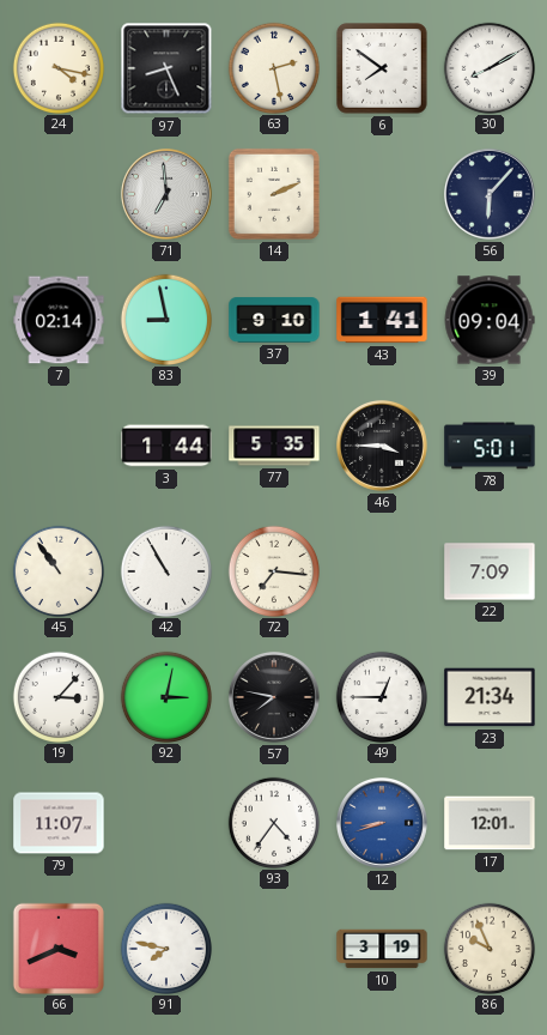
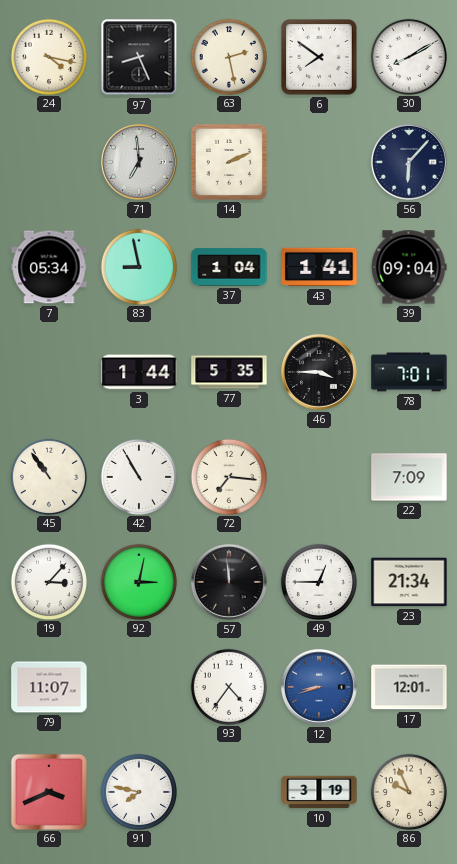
7: 02:14 -> 05:34 (49, 267)
37: 9:10 -> 1:04 (229, 267)
78: 5:01 -> 7:01 (409, 372)
57: 7:47 -> 11:59 (229, 582)
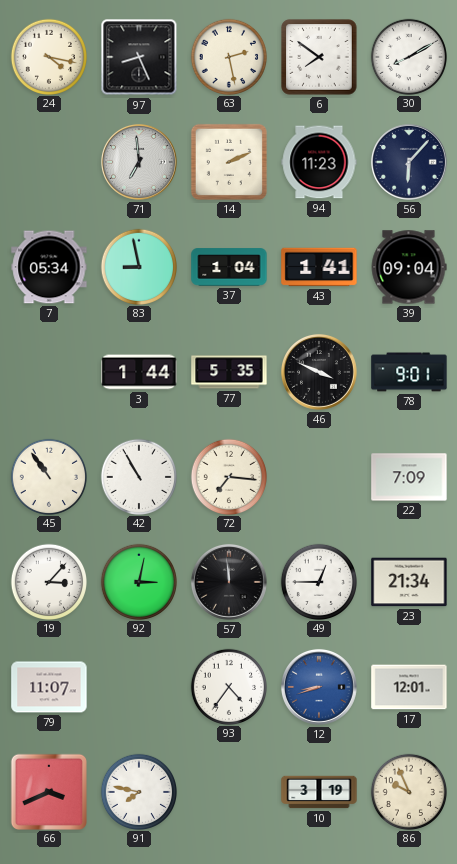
94: none -> 11:23 (319, 162)
46: 3:45 -> 3:49 (319, 372)
78: 7:01 -> 9:01 (409, 372)
